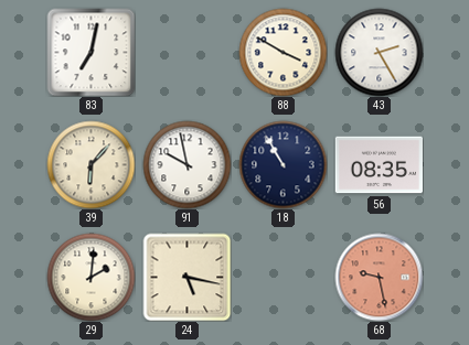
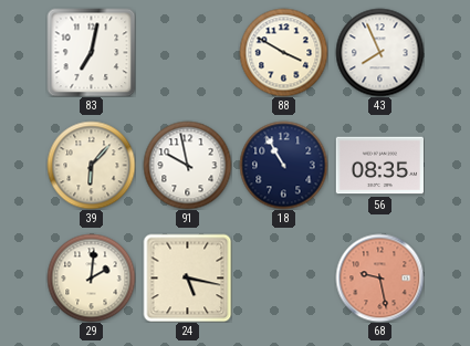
43: 2:25 -> 7:56 (379, 52)
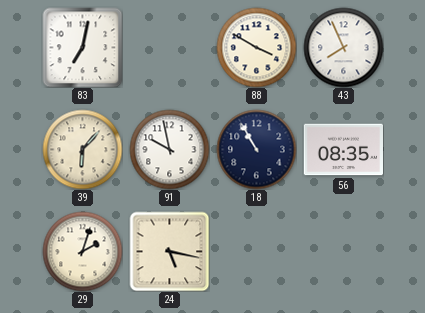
29: 2:01 -> 2:03 (82, 251)
68: 9:28 -> none (379, 277)
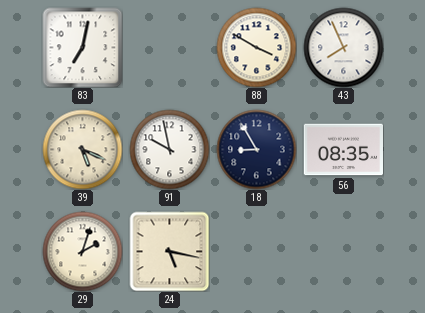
39: 6:07 -> 5:19 (82, 149)
18: 10:55 -> 8:55 (256, 149)
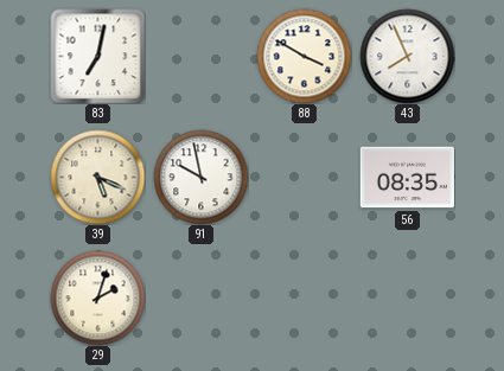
18: 8:55 -> none (256, 149)
24: 5:17 -> none (169, 251)
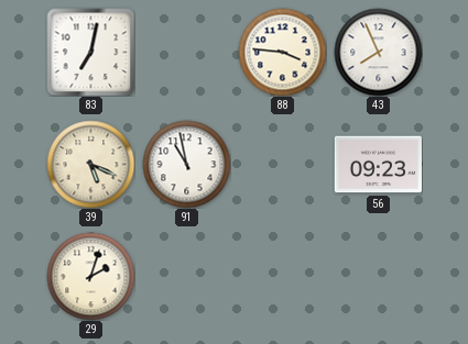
88: 3:50 -> 3:46 (282, 52)
91: 9:58 -> 10:58 (186, 164)
56: 08:35 -> 09:23 (378, 165)
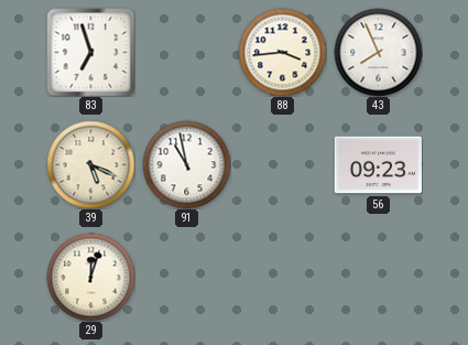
83: 7:02 -> 6:57 (90, 52)
88: 3:46 -> 3:44 (282, 52)
29: 2:03 -> 12:03 (90, 277)
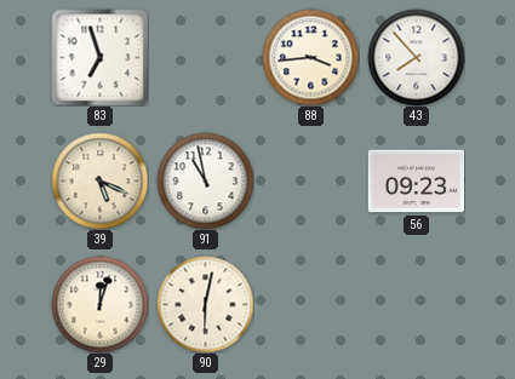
43: 7:56 -> 7:53 (416, 57)
90: none -> 6:02 (205, 304)
